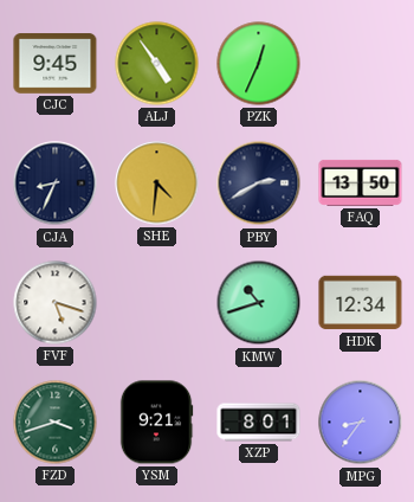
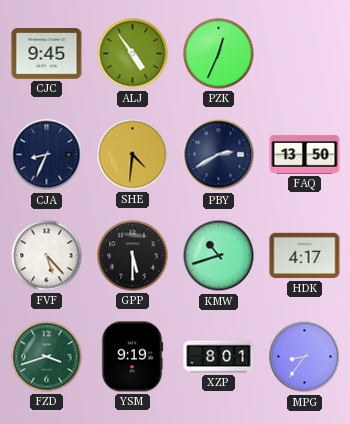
FVF: 5:18 -> 5:23 (47, 256)
GPP: none -> 5:30 (133, 256)
HDK: 12:34 -> 4:17 (305, 256)
YSM: 9:21 -> 9:19 (132, 357)
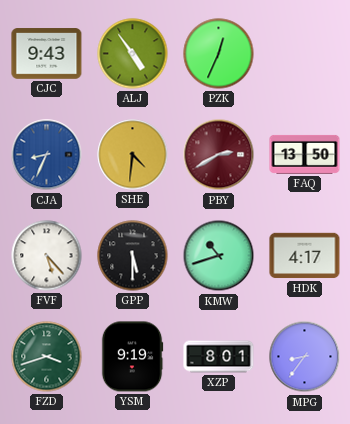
CJC: 9:45 -> 9:43 (47, 54)
CJA dial: navy -> blue (47, 155)
PBY dial: navy -> burgundy (219, 155)
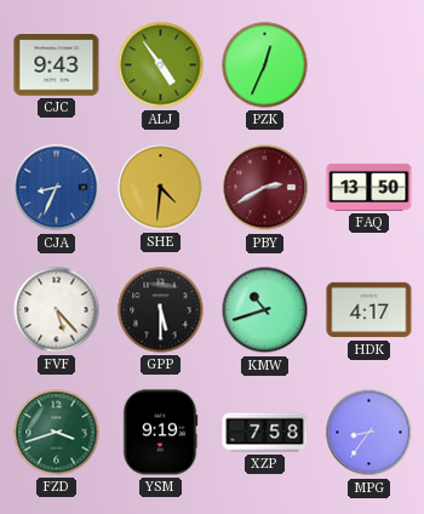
XZP: 8:01 -> 7:58 (265, 433)
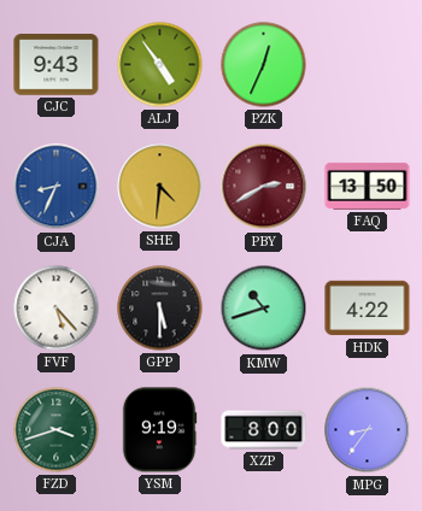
HDK: 4:17 -> 4:22 (368, 309)
XZP: 7:58 -> 8:00 (264, 430)
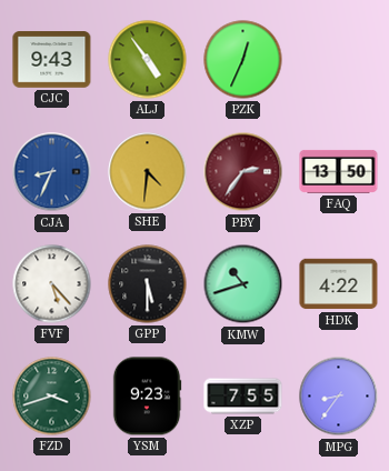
PBY: 2:40 -> 2:36 (243, 172)
YSM: 9:19 -> 9:23 (147, 397)
XZP: 8:00 -> 7:55 (243, 397)
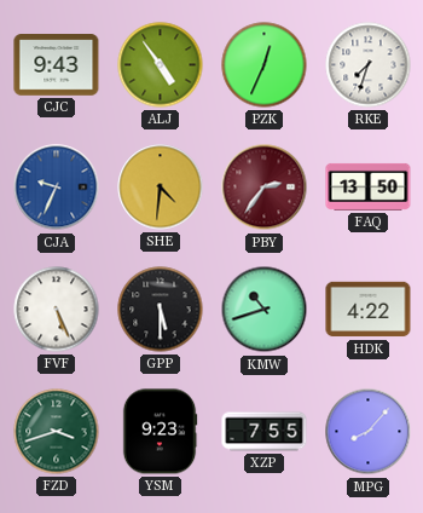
RKE: none -> 7:33 (369, 65)
CJA: 8:34 -> 9:34 (57, 188)
FVF: 5:23 -> 5:26 (57, 310)
MPG: 8:36 -> 8:07 (369, 432)
